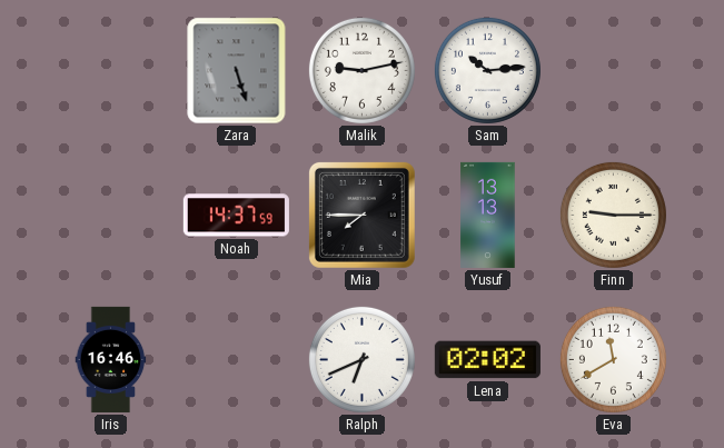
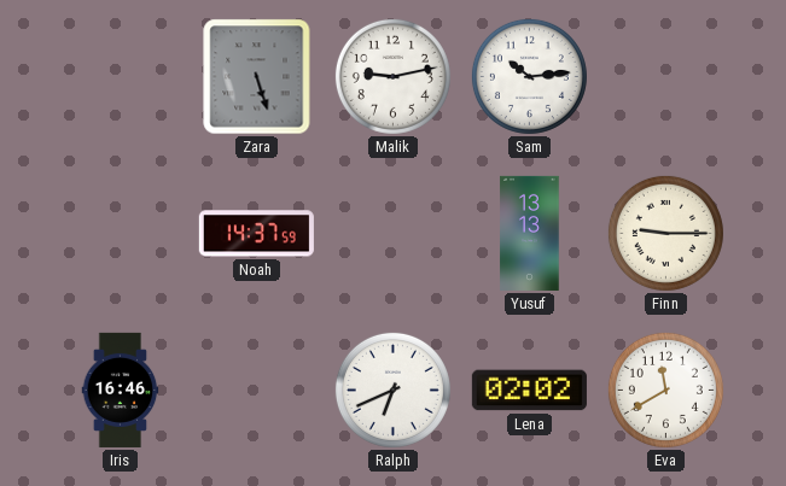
Mia: 7:45 -> none (361, 215)
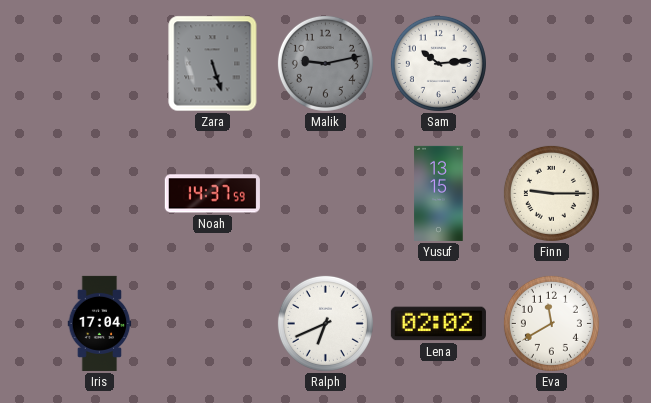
Malik dial: white -> grey (325, 63)
Yusuf: 13:13 -> 13:15 (439, 193)
Iris: 16:46 -> 17:04 (100, 323)
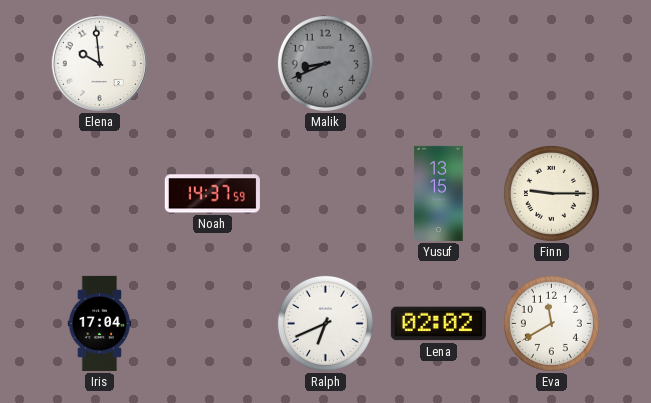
Elena: none -> 9:59 (99, 63)
Zara: 5:27 -> none (213, 64)
Malik: 9:13 -> 8:41 (325, 63)
Sam: 10:14 -> none (438, 63)
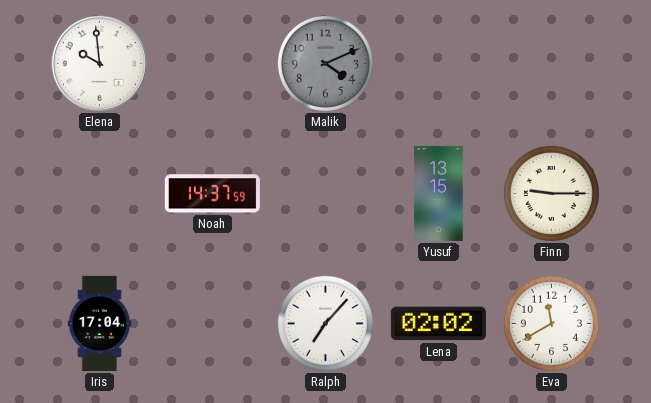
Malik: 8:41 -> 4:11 (325, 63)
Ralph: 6:41 -> 7:07 (325, 323)
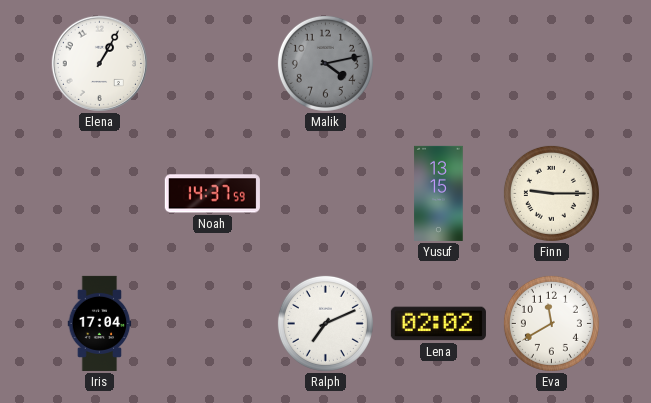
Elena: 9:59 -> 1:05 (99, 63)
Malik: 4:11 -> 4:13 (325, 63)
Ralph: 7:07 -> 7:11 (325, 323)
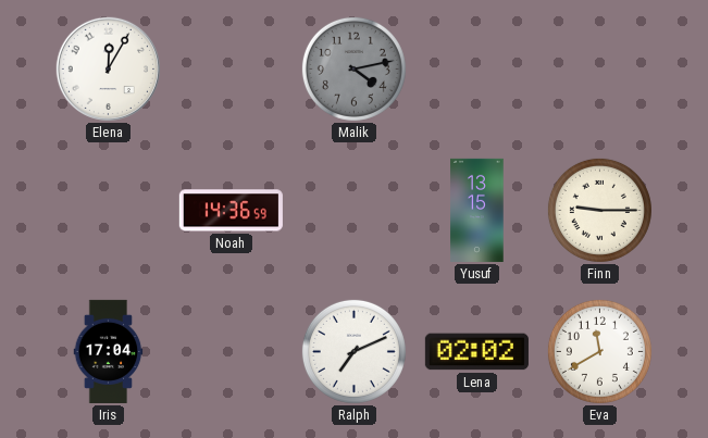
Elena: 1:05 -> 12:05 (108, 68)
Noah: 14:37 -> 14:36 (231, 211)
